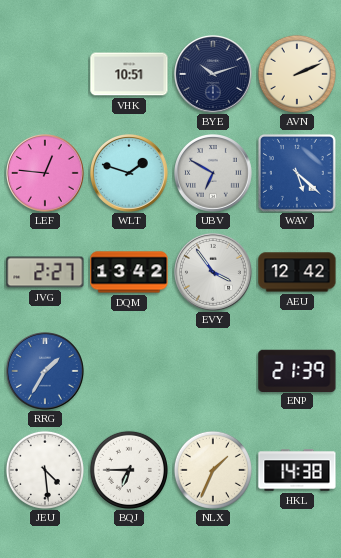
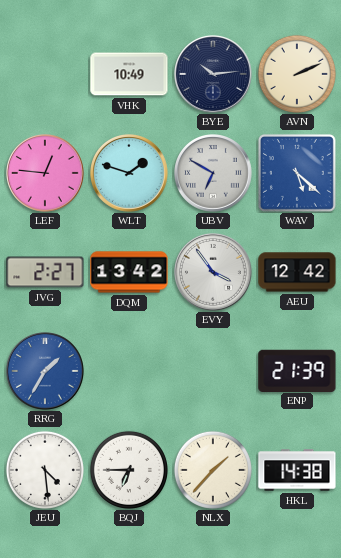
VHK: 10:51 -> 10:49 (129, 74)
BYE: 10:12 -> 10:14 (214, 75)
NLX: 1:34 -> 1:37 (213, 470)
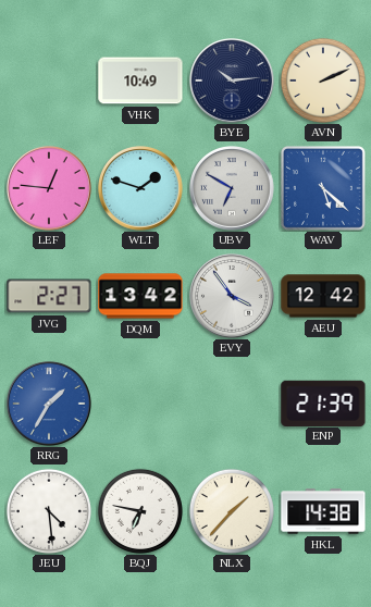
BQJ: 6:45 -> 6:47 (140, 511)
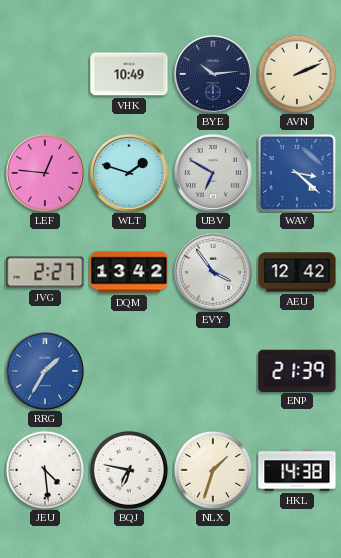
WAV: 5:22 -> 3:22 (297, 173)
NLX: 1:37 -> 1:33 (213, 470)
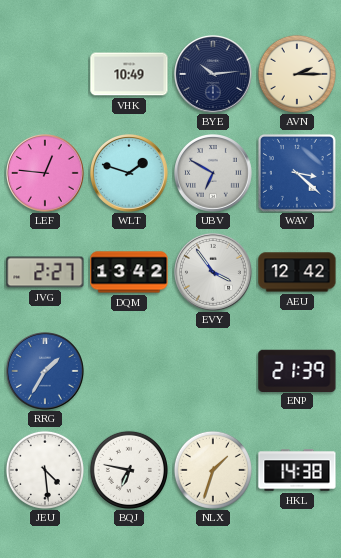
AVN: 2:11 -> 2:15 (297, 74)
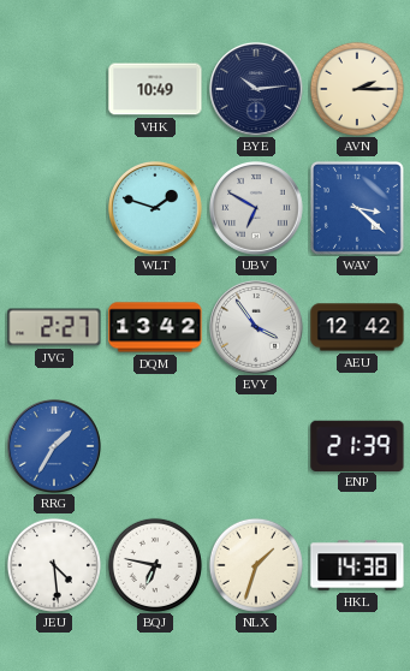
LEF: 12:46 -> none (46, 174)
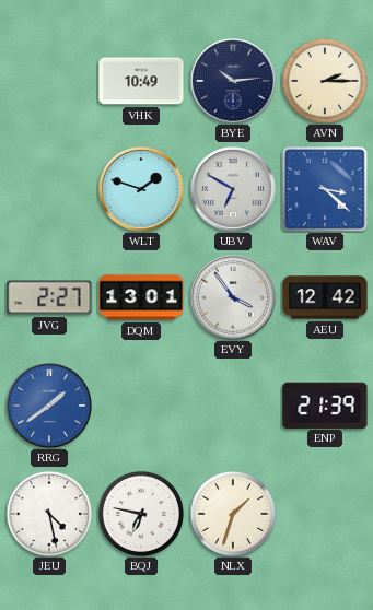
DQM: 13:42 -> 13:01 (141, 297)
RRG: 1:35 -> 1:39 (50, 407)
JEU: 4:29 -> 4:28 (49, 514)
HKL: 14:38 -> none (357, 565)
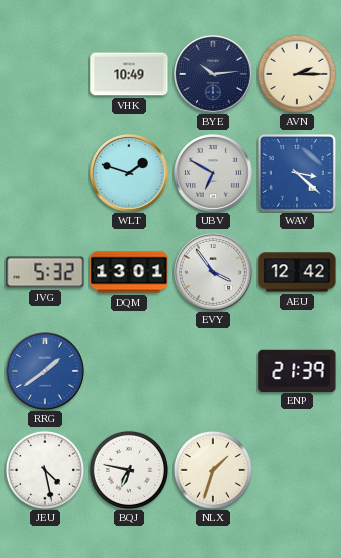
JVG: 2:27 -> 5:32 (45, 272)
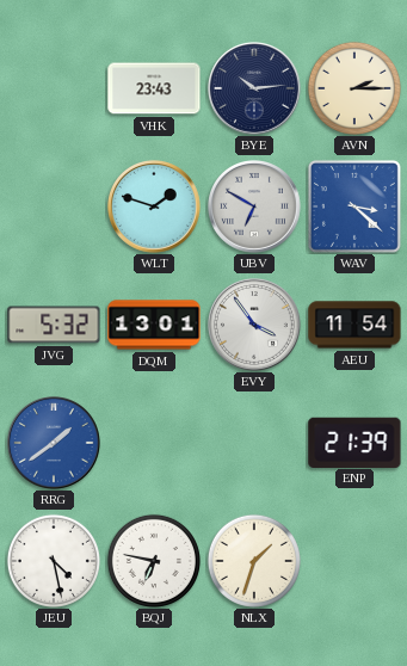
VHK: 10:49 -> 23:43 (154, 88)
AEU: 12:42 -> 11:54 (354, 325)
